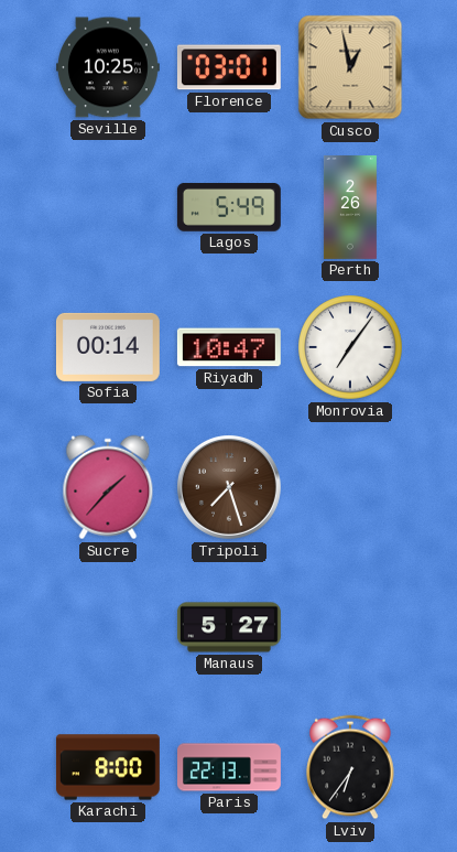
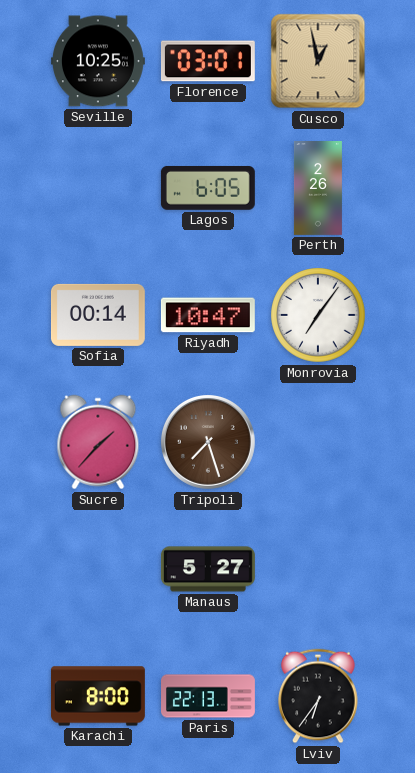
Lagos: 5:49 -> 6:05 (208, 188)
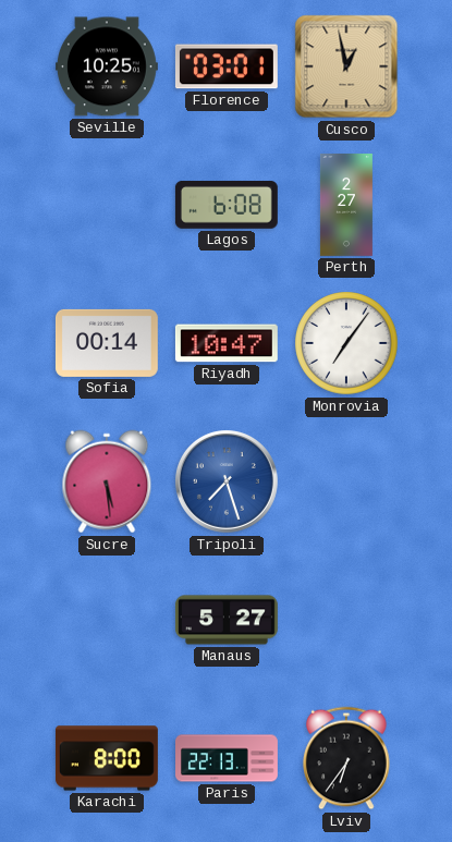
Lagos: 6:05 -> 6:08 (227, 205)
Perth: 2:26 -> 2:27 (346, 206)
Sucre: 1:37 -> 5:29 (107, 481)
Tripoli dial: brown -> blue (227, 481)
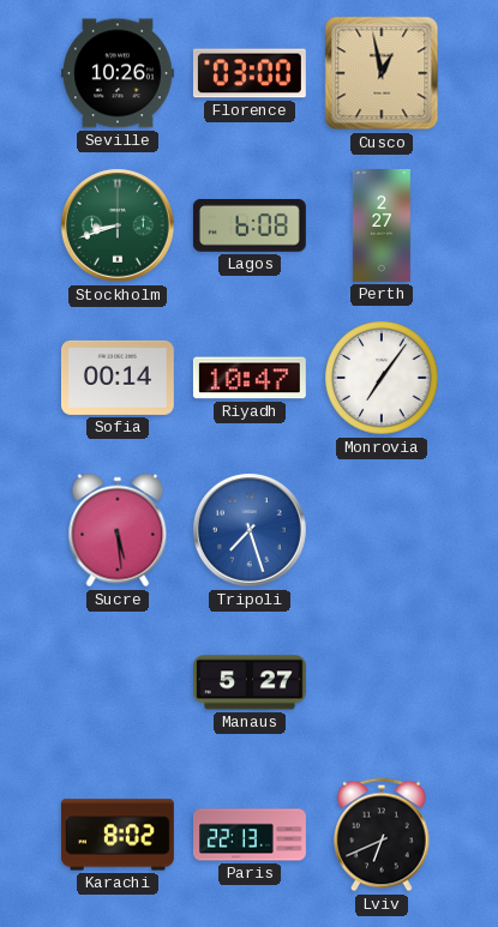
Seville: 10:25 -> 10:26 (118, 73)
Florence: 03:01 -> 03:00 (250, 73)
Stockholm: none -> 8:42 (118, 225)
Karachi: 8:00 -> 8:02 (118, 835)
Lviv: 6:36 -> 6:41 (382, 835)
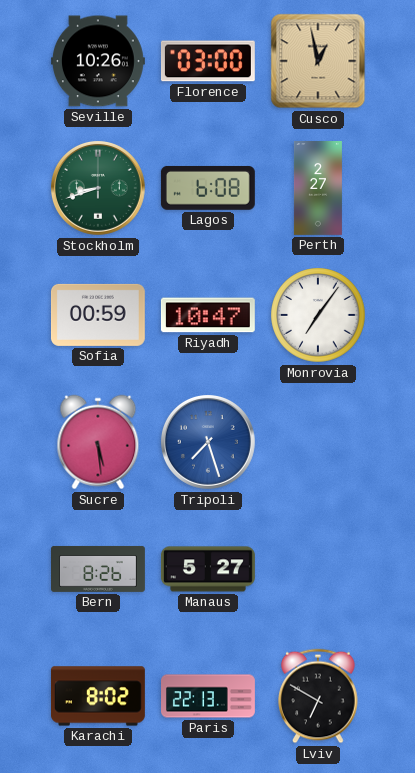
Sofia: 00:14 -> 00:59 (98, 315)
Bern: none -> 8:26 (99, 569)
Lviv: 6:41 -> 6:50 (318, 696)
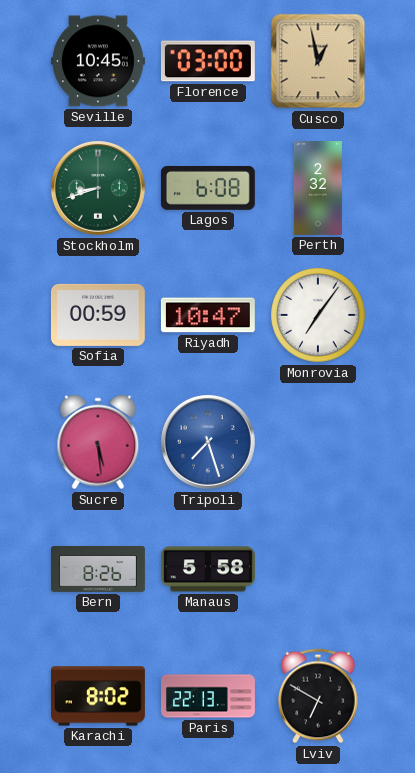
Seville: 10:26 -> 10:45 (98, 61)
Perth: 2:27 -> 2:32 (318, 189)
Manaus: 5:27 -> 5:58 (208, 569)
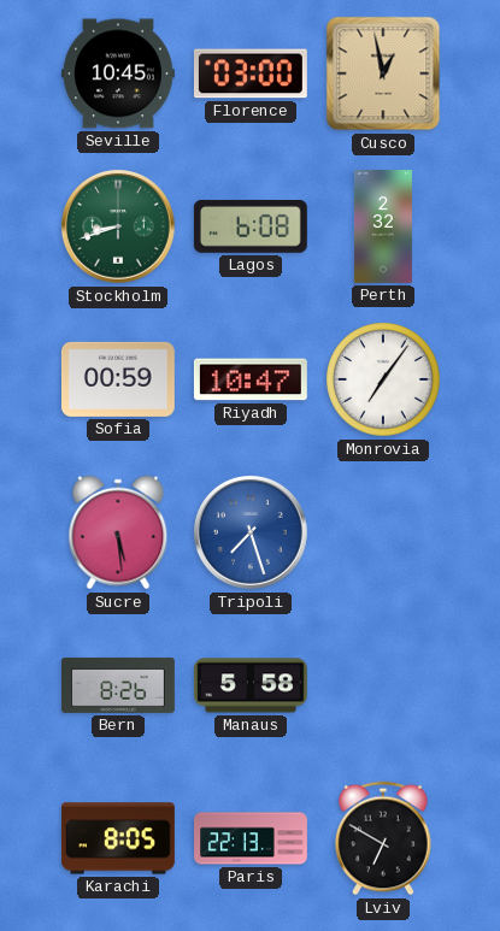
Karachi: 8:02 -> 8:05 (118, 838)
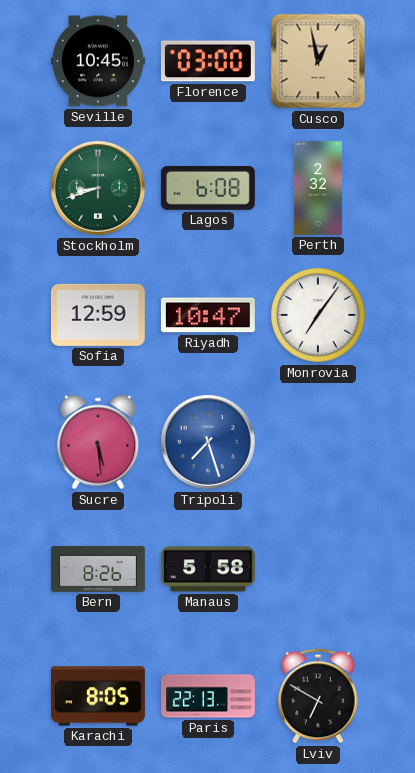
Sofia: 00:59 -> 12:59 (98, 315)
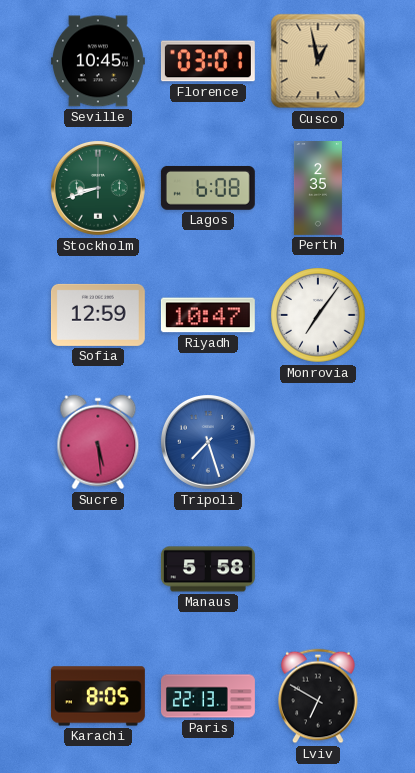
Florence: 03:00 -> 03:01 (208, 61)
Perth: 2:32 -> 2:35 (318, 189)
Bern: 8:26 -> none (99, 569)
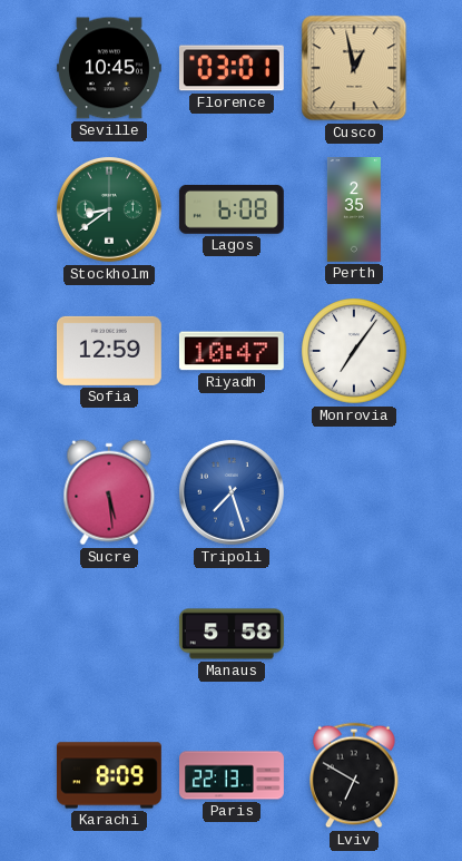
Stockholm: 8:42 -> 8:39 (109, 209)
Karachi: 8:05 -> 8:09 (109, 775)
